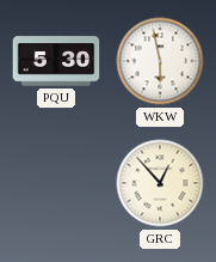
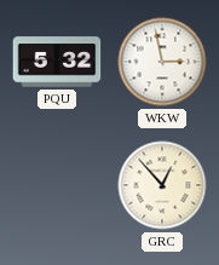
PQU: 5:30 -> 5:32 (57, 62)
WKW: 5:58 -> 2:58 (162, 62)
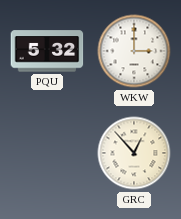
WKW: 2:58 -> 3:00 (134, 51)
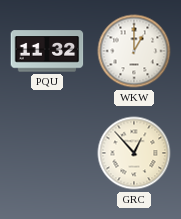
PQU: 5:32 -> 11:32 (47, 51)
WKW: 3:00 -> 1:00 (134, 51)
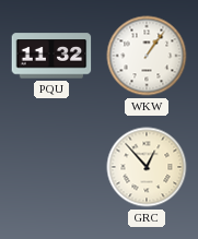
WKW: 1:00 -> 1:06 (147, 56)
